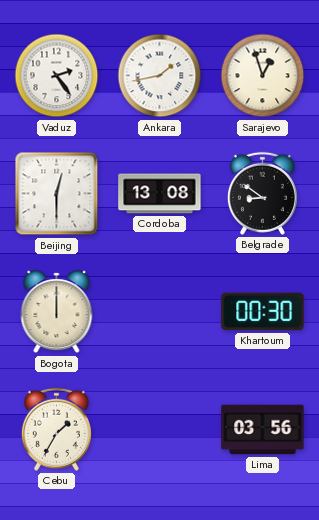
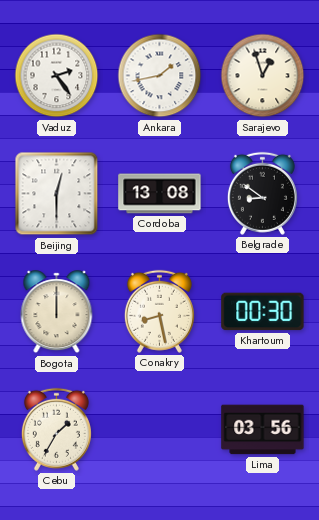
Conakry: none -> 8:28 (159, 311)
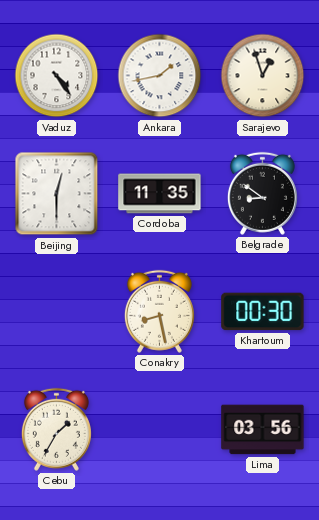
Vaduz: 2:24 -> 4:24 (57, 76)
Cordoba: 13:08 -> 11:35 (160, 194)
Bogota: 12:00 -> none (57, 312)
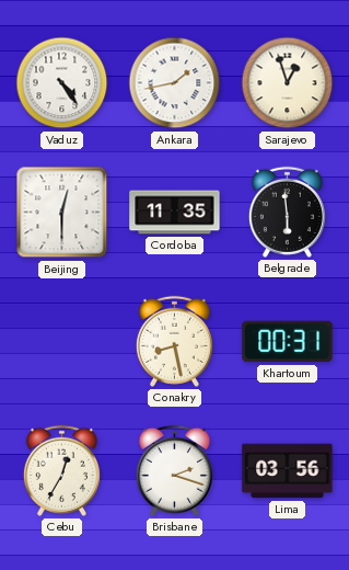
Belgrade: 8:51 -> 5:59 (287, 212)
Khartoum: 00:30 -> 00:31 (288, 342)
Cebu: 1:35 -> 12:35 (61, 470)
Brisbane: none -> 2:18 (174, 470)
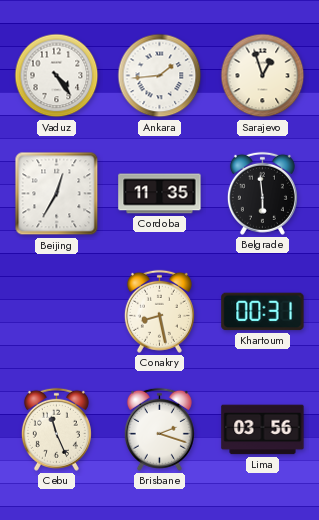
Ankara: 1:43 -> 1:44 (160, 76)
Beijing: 12:30 -> 12:35 (57, 194)
Cebu: 12:35 -> 11:26 (56, 429)
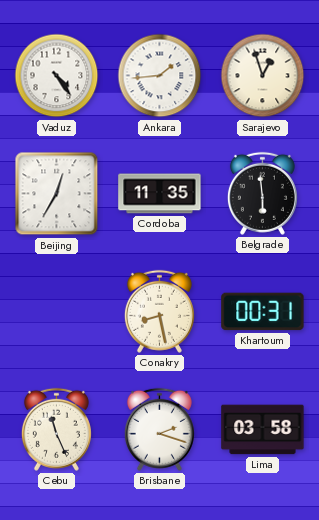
Lima: 03:56 -> 03:58 (263, 430)
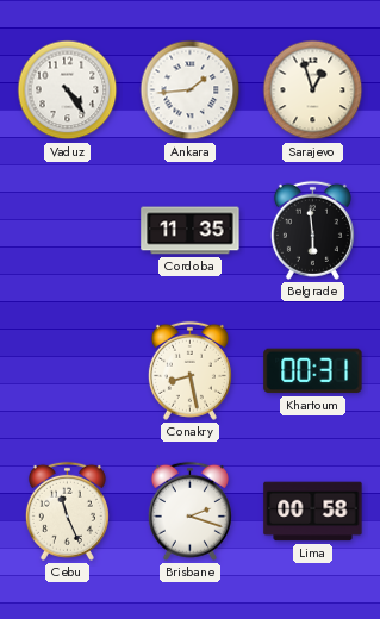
Beijing: 12:35 -> none (57, 194)
Lima: 03:58 -> 00:58 (313, 512)
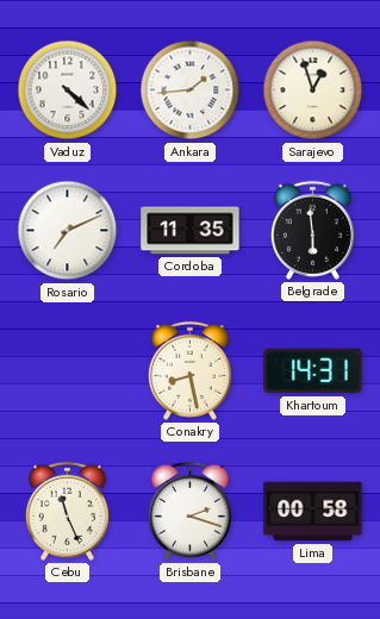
Vaduz: 4:24 -> 4:22 (68, 90)
Rosario: none -> 7:11 (68, 231)
Khartoum: 00:31 -> 14:31 (313, 371)
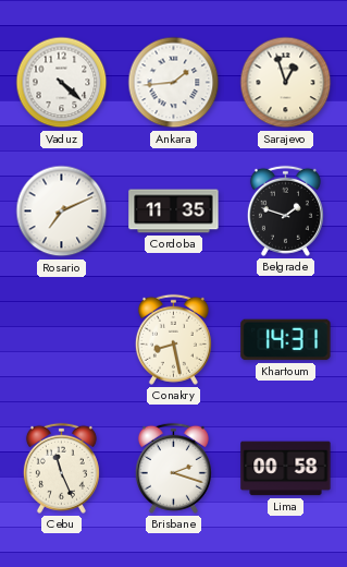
Belgrade: 5:59 -> 1:48 (285, 210)
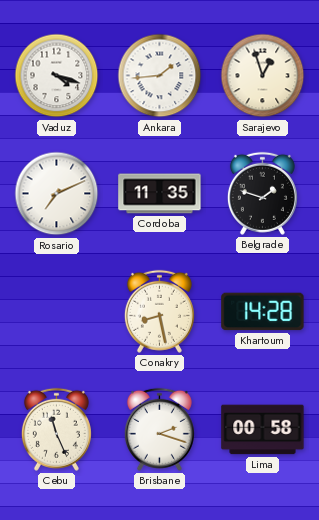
Vaduz: 4:22 -> 4:18 (57, 76)
Khartoum: 14:31 -> 14:28 (263, 312)
